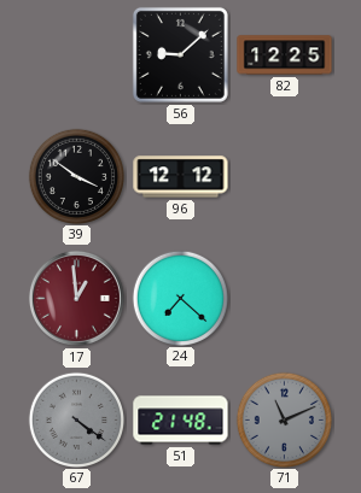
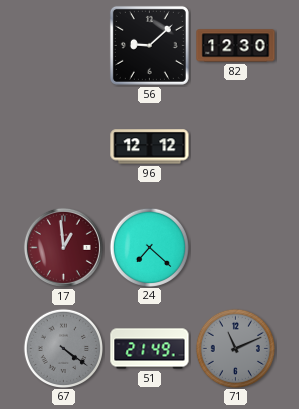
82: 12:25 -> 12:30 (236, 46)
39: 3:51 -> none (76, 176)
51: 21:48 -> 21:49 (150, 349)
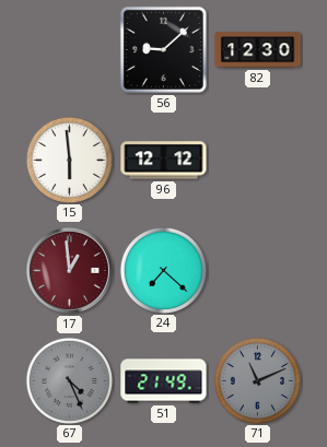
15: none -> 5:59 (69, 160)
67: 4:21 -> 4:26 (69, 380)
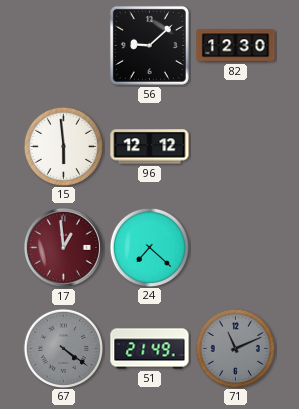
67: 4:26 -> 4:21 (63, 348)
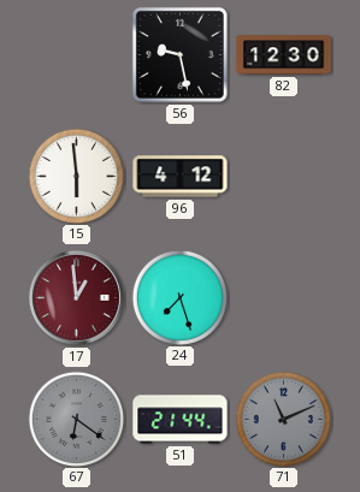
56: 9:08 -> 9:28 (179, 54)
96: 12:12 -> 4:12 (181, 177)
24: 7:22 -> 7:27 (179, 297)
67: 4:21 -> 6:21 (76, 419)
51: 21:49 -> 21:44 (181, 420)
